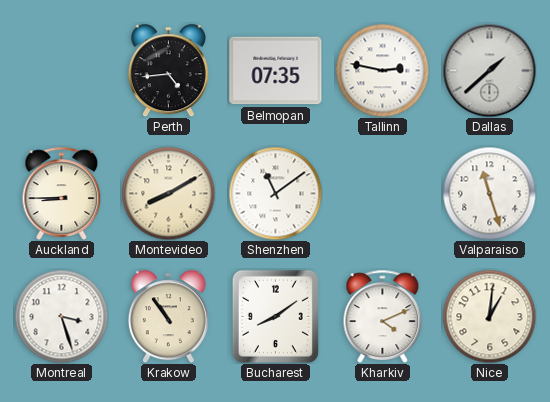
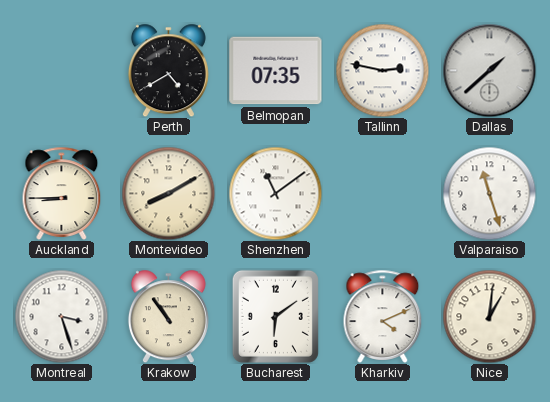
Perth: 4:44 -> 4:40 (168, 70)
Bucharest: 8:09 -> 6:09 (275, 316)
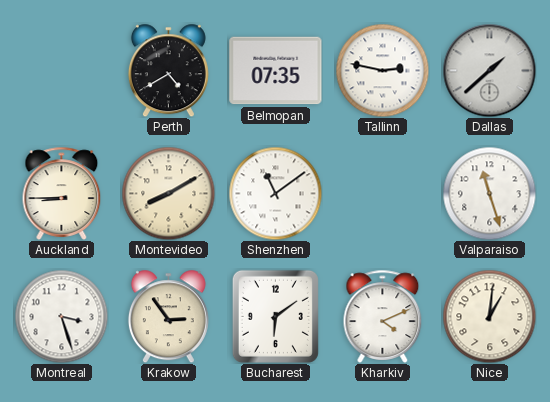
Krakow: 10:54 -> 2:54 (168, 316)
